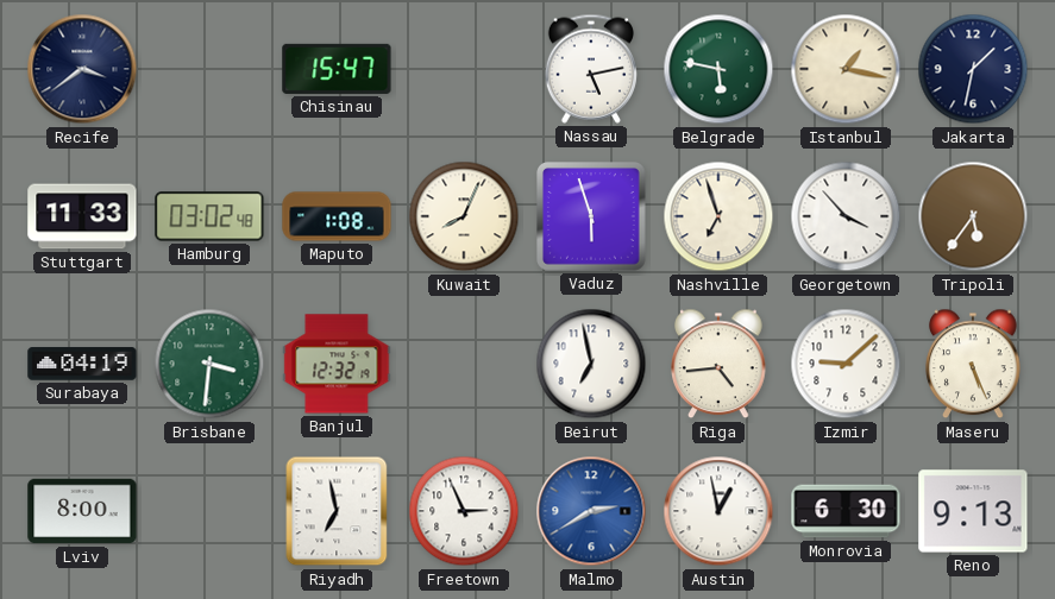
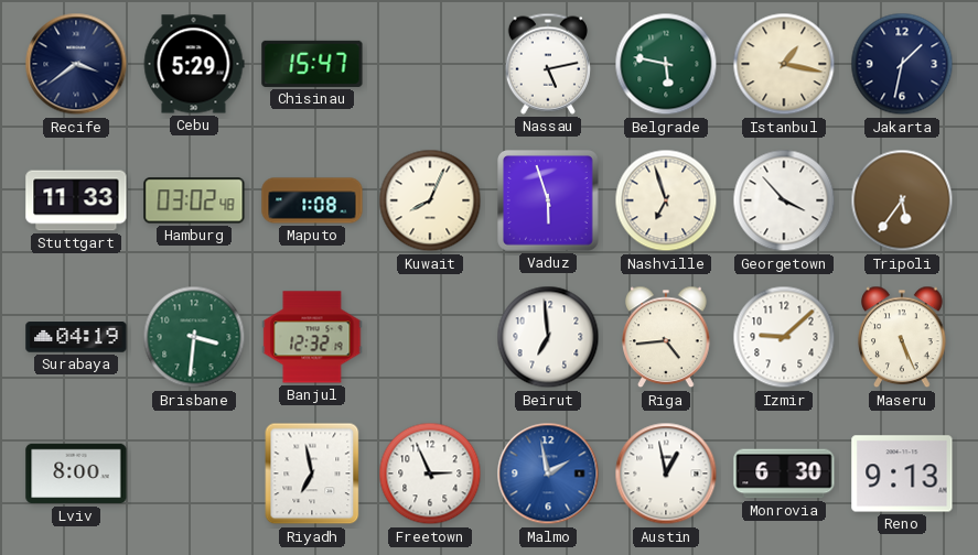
Cebu: none -> 5:29 (194, 64)
Beirut: 6:58 -> 6:59 (548, 337)
Malmo: 2:40 -> 1:58 (548, 474)
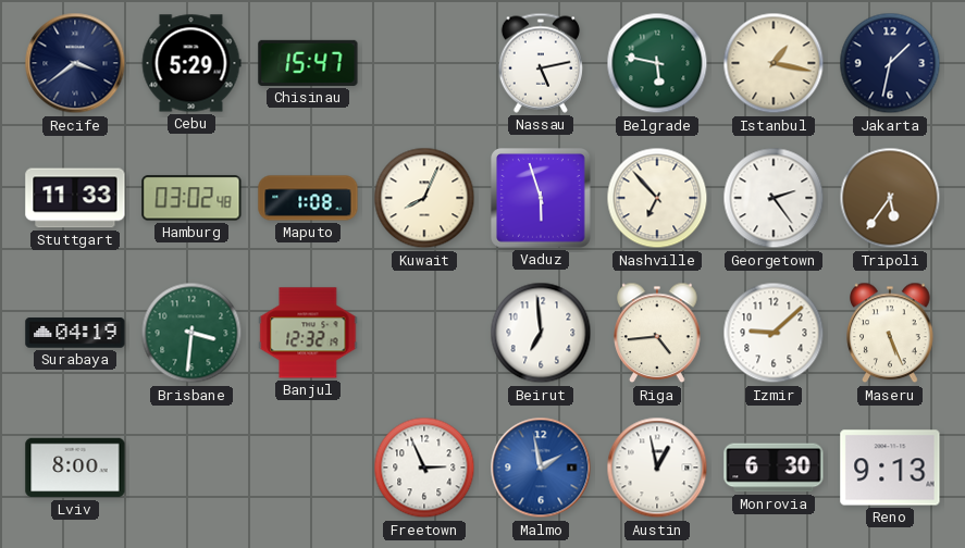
Nashville: 6:57 -> 6:53 (657, 198)
Georgetown: 3:53 -> 2:24 (774, 198)
Riyadh: 6:58 -> none (312, 474)
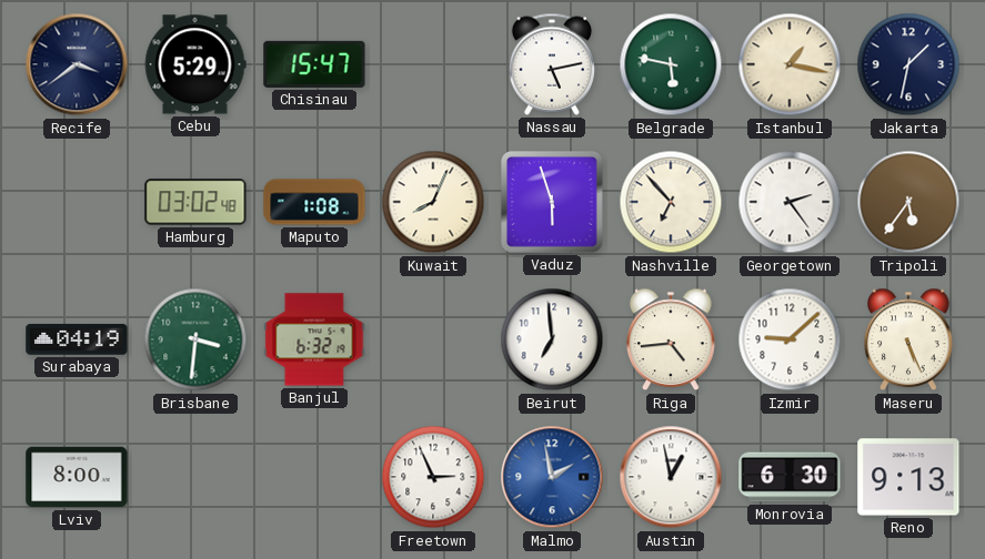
Stuttgart: 11:33 -> none (75, 198)
Banjul: 12:32 -> 6:32 (314, 339)
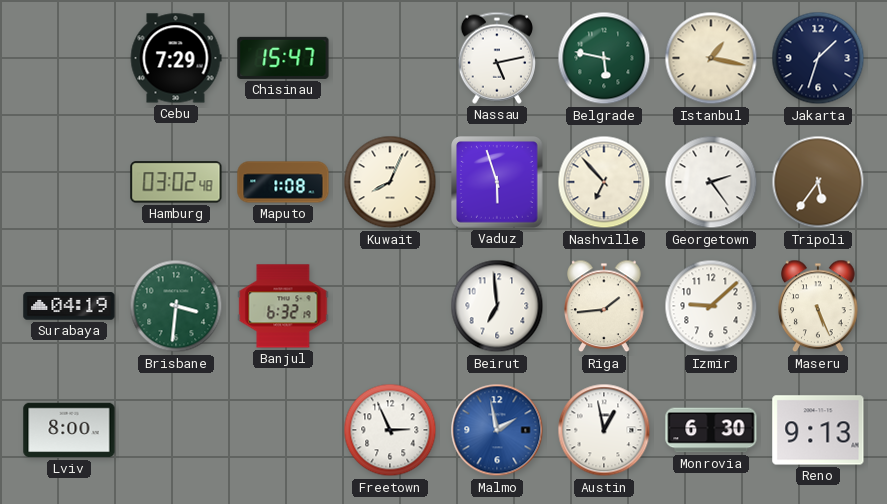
Recife: 3:39 -> none (77, 64)
Cebu: 5:29 -> 7:29 (176, 58)
Jakarta: 1:32 -> 1:33 (818, 58)
Riga: 4:44 -> 1:44 (604, 306)
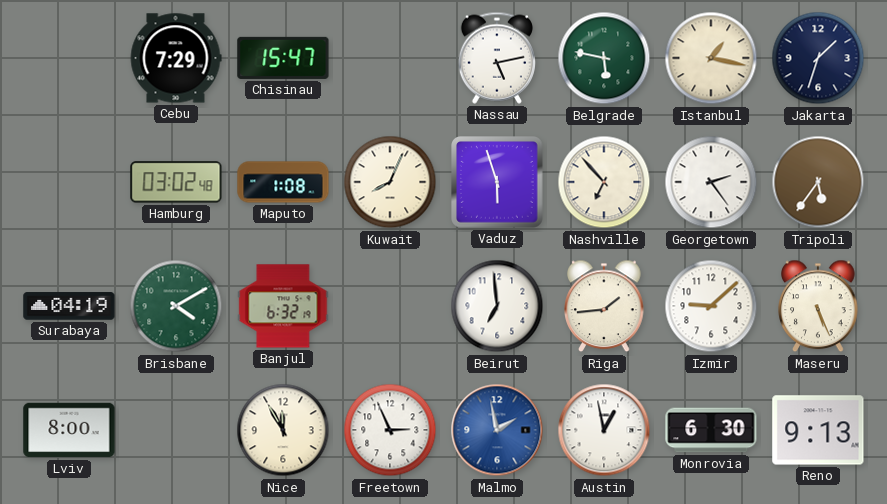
Brisbane: 3:31 -> 4:10 (176, 306)
Nice: none -> 11:55 (283, 430)
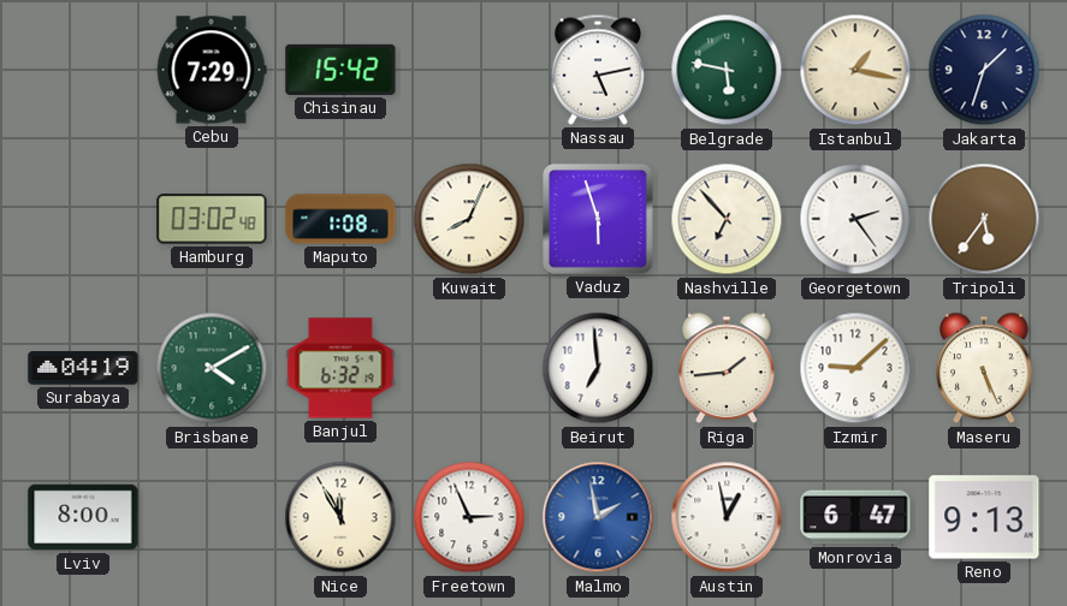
Chisinau: 15:47 -> 15:42 (340, 70)
Monrovia: 6:30 -> 6:47 (855, 517)
